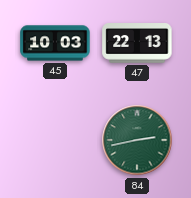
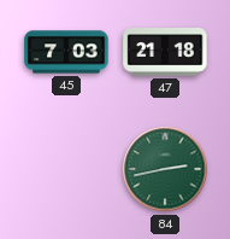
45: 10:03 -> 7:03 (66, 52)
47: 22:13 -> 21:18 (165, 52)
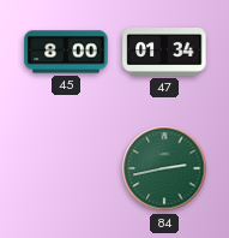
45: 7:03 -> 8:00 (66, 52)
47: 21:18 -> 01:34 (164, 52)
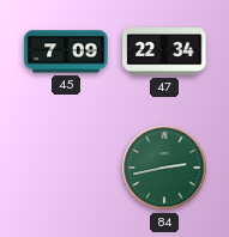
45: 8:00 -> 7:09 (66, 51)
47: 01:34 -> 22:34 (164, 51)
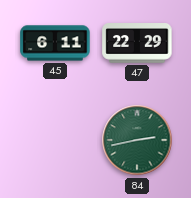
45: 7:09 -> 6:11 (55, 43)
47: 22:34 -> 22:29 (137, 43)
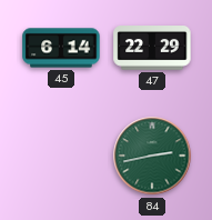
45: 6:11 -> 6:14 (61, 48)
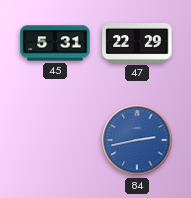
45: 6:14 -> 5:31 (55, 43)
84 dial: green -> blue (137, 140)
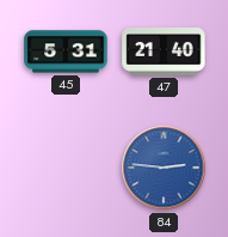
47: 22:29 -> 21:40 (164, 51)
84: 2:43 -> 2:46 (164, 168)
